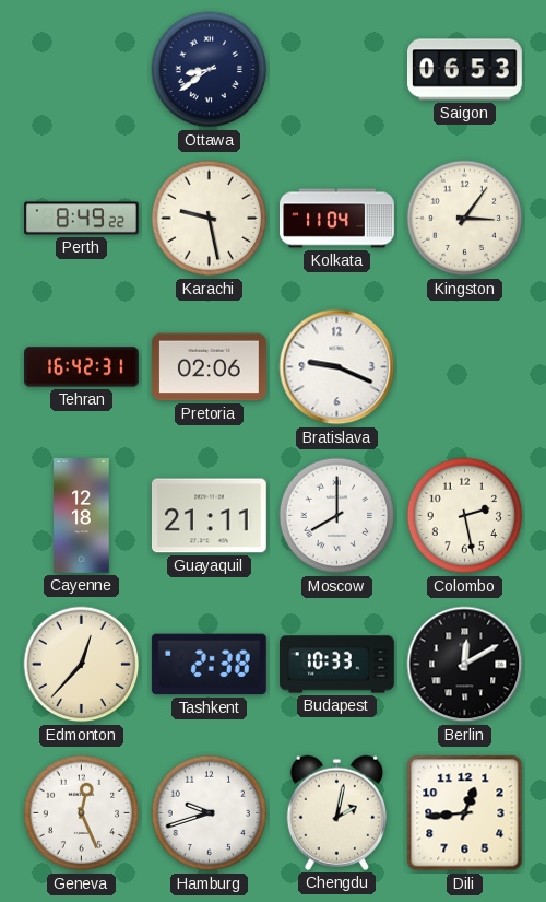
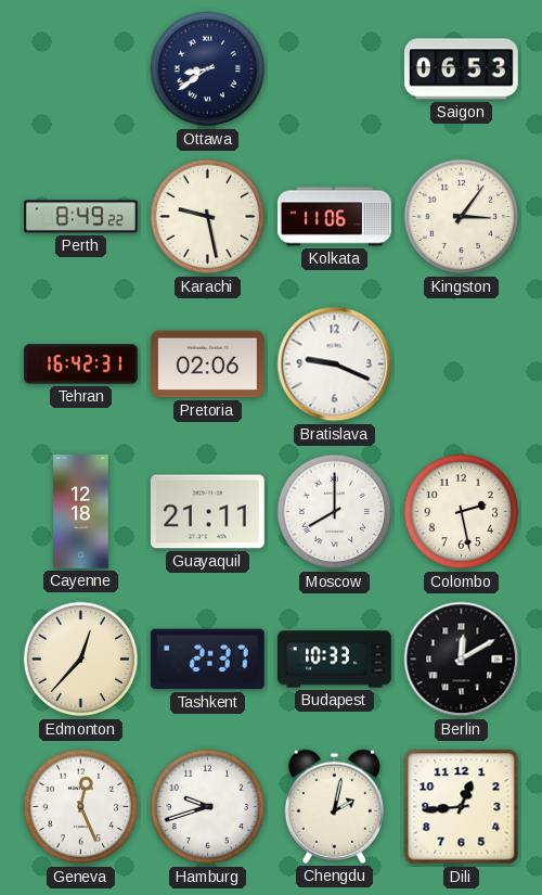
Kolkata: 11:04 -> 11:06 (335, 217)
Tashkent: 2:38 -> 2:37 (207, 660)
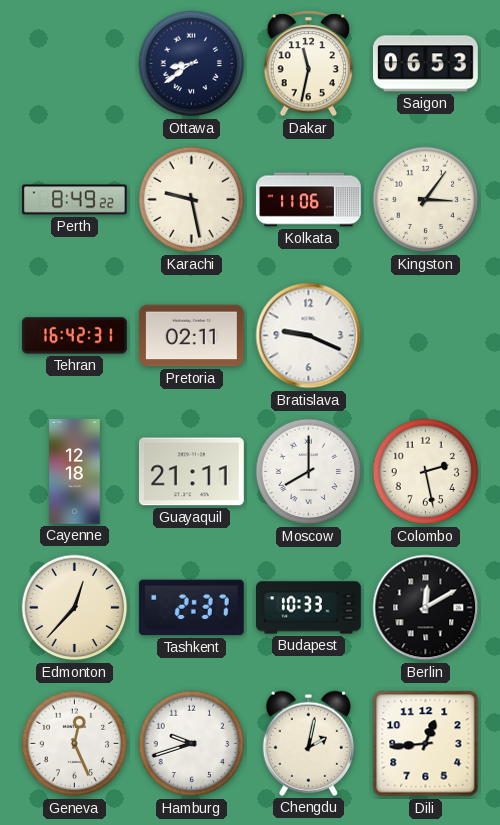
Dakar: none -> 11:32 (309, 64)
Pretoria: 02:06 -> 02:11 (191, 336)
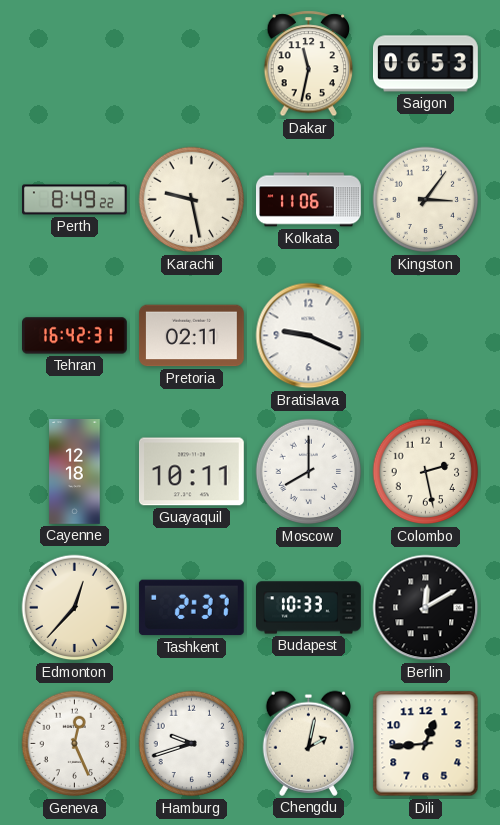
Ottawa: 8:39 -> none (192, 64)
Guayaquil: 21:11 -> 10:11 (191, 472)
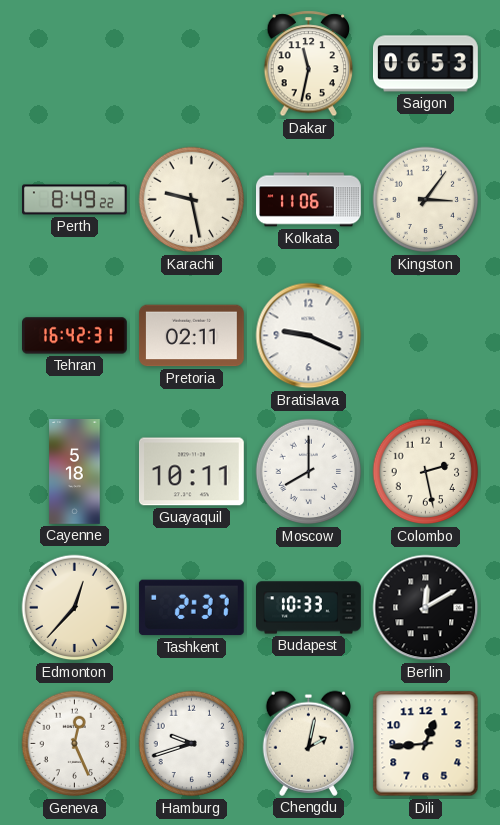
Cayenne: 12:18 -> 5:18 (75, 472)
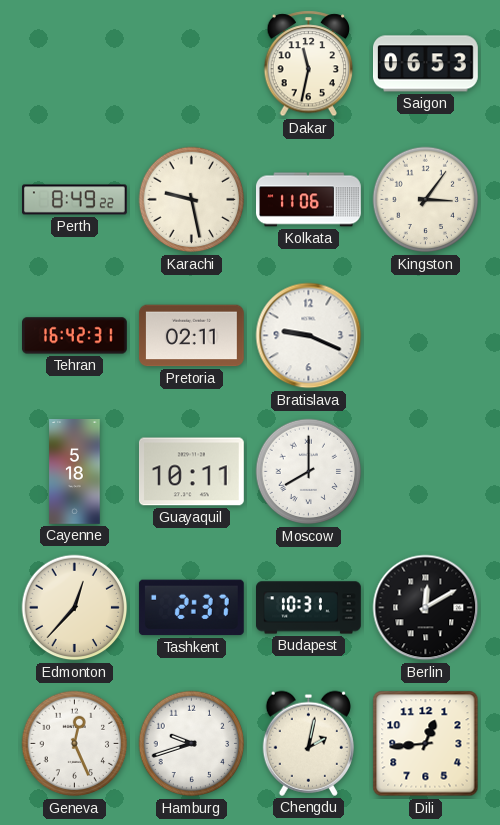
Colombo: 2:28 -> none (426, 472)
Budapest: 10:33 -> 10:31 (309, 608)
